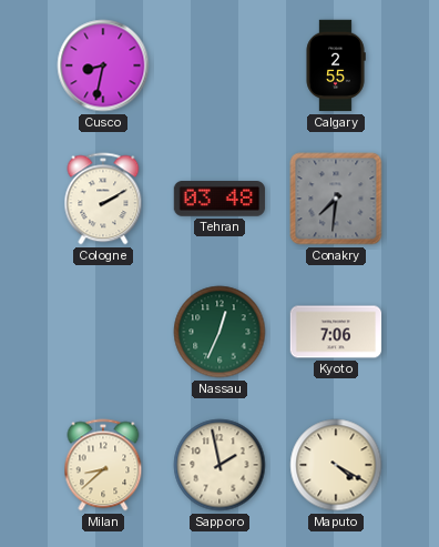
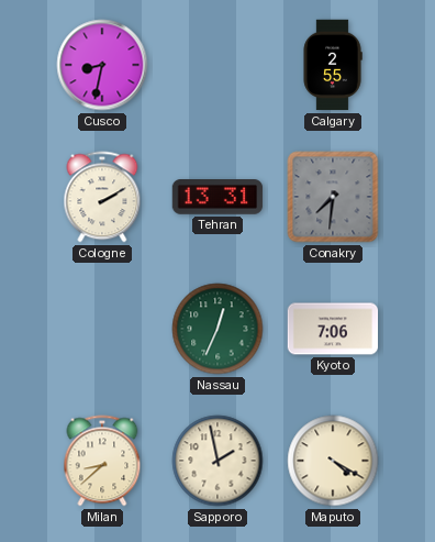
Tehran: 03:48 -> 13:31 (217, 197)
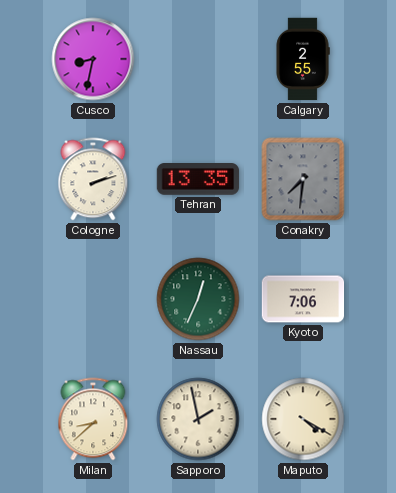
Cologne: 2:10 -> 2:12 (93, 179)
Tehran: 13:31 -> 13:35 (198, 179)
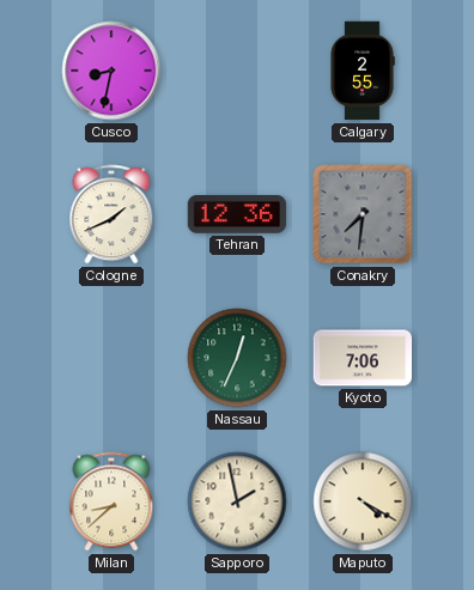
Cologne: 2:12 -> 1:41 (111, 214)
Tehran: 13:35 -> 12:36 (237, 214)
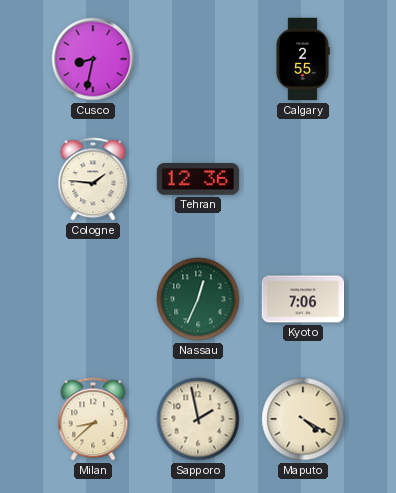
Cologne: 1:41 -> 1:46 (93, 179)
Conakry: 7:31 -> none (363, 214)
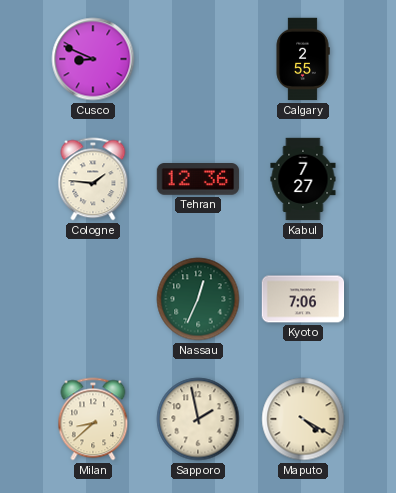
Cusco: 8:32 -> 8:49 (93, 59)
Kabul: none -> 7:27 (303, 179)
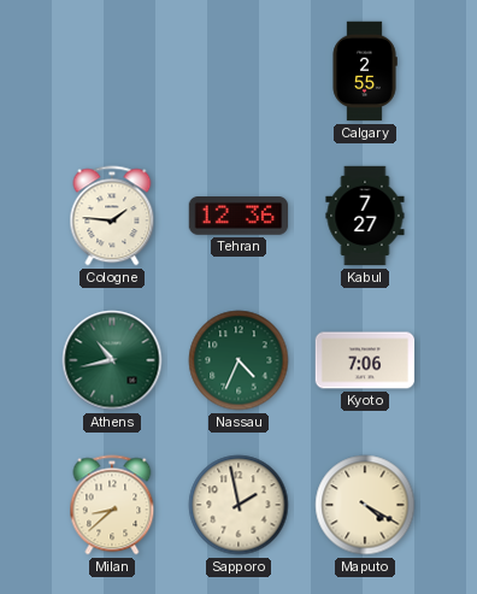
Cusco: 8:49 -> none (93, 59)
Athens: none -> 10:43 (112, 360)
Nassau: 12:34 -> 4:34 (238, 360)
